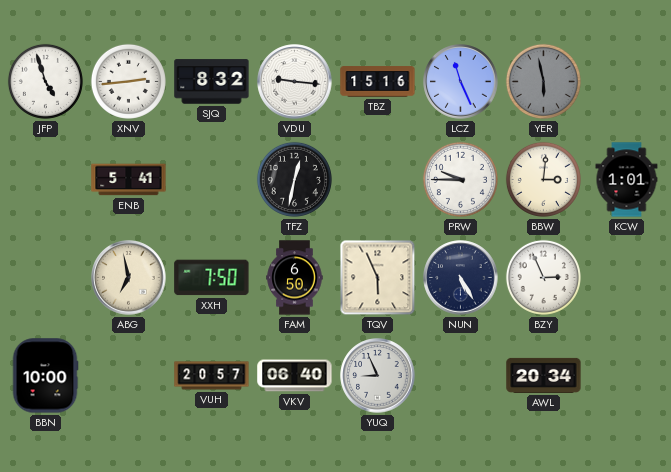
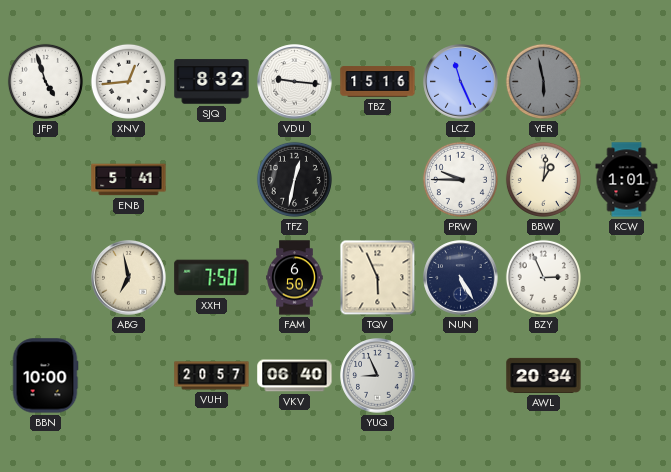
XNV: 2:44 -> 12:44 (128, 81)
BBW: 3:01 -> 1:01 (543, 179)
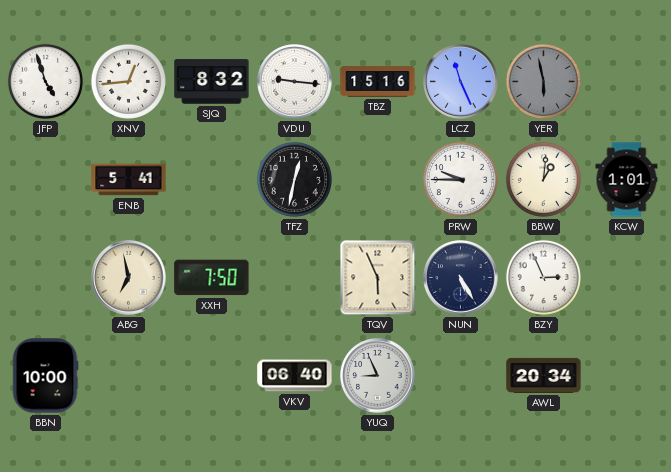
FAM: 6:50 -> none (295, 278)
VUH: 20:57 -> none (212, 376)
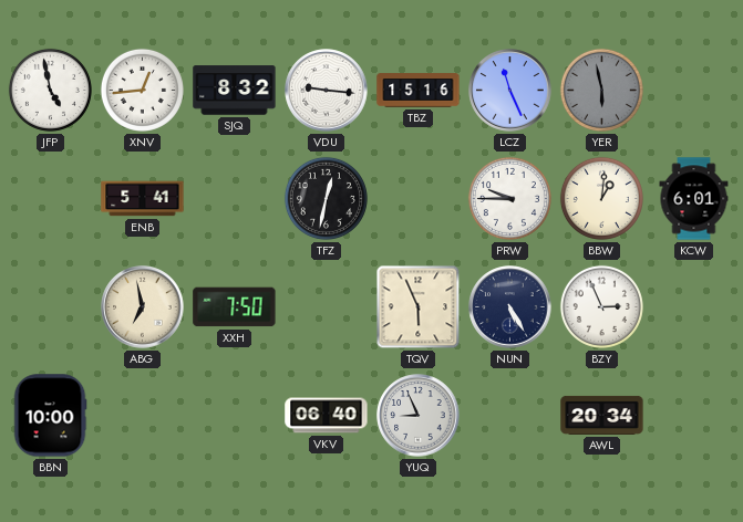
JFP: 4:57 -> 4:58 (50, 90)
KCW: 1:01 -> 6:01 (694, 199)
